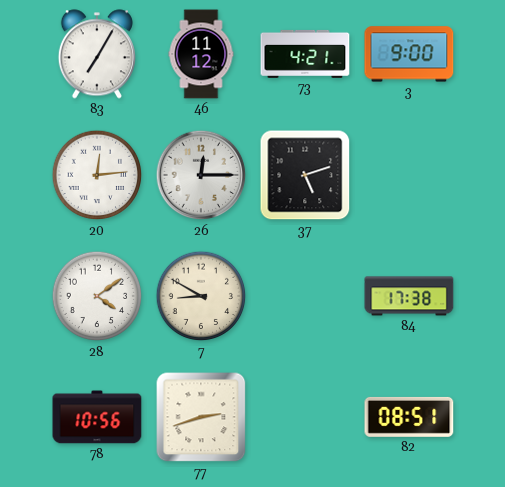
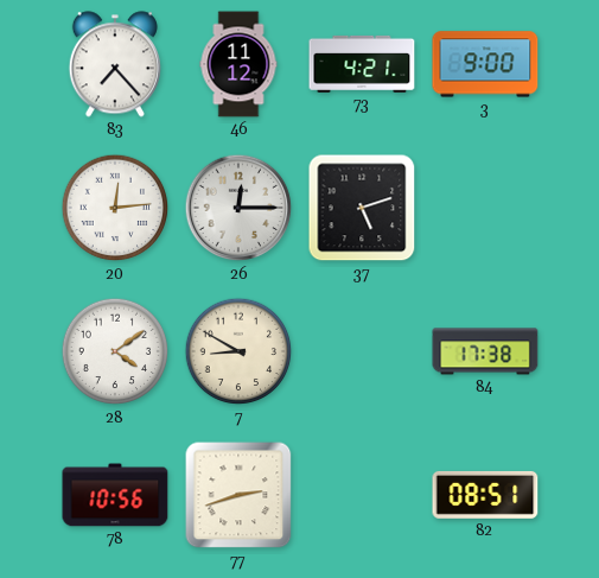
83: 7:05 -> 7:23 (115, 64)
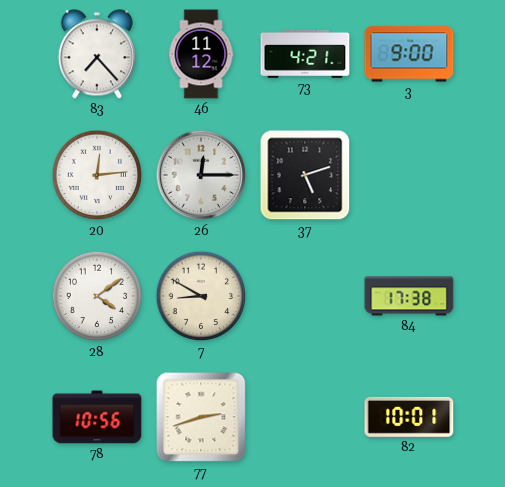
82: 08:51 -> 10:01 (409, 417)
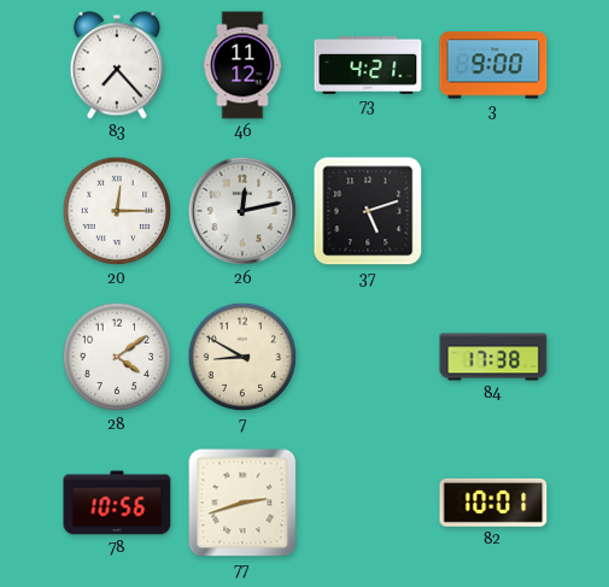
20: 12:14 -> 12:15 (117, 211)
26: 12:15 -> 12:13 (242, 211)
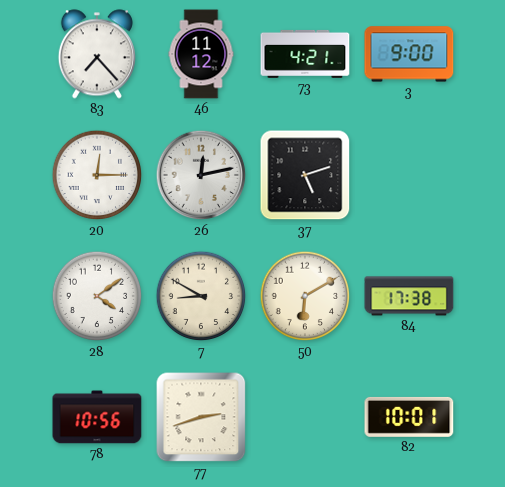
50: none -> 6:10 (305, 296)
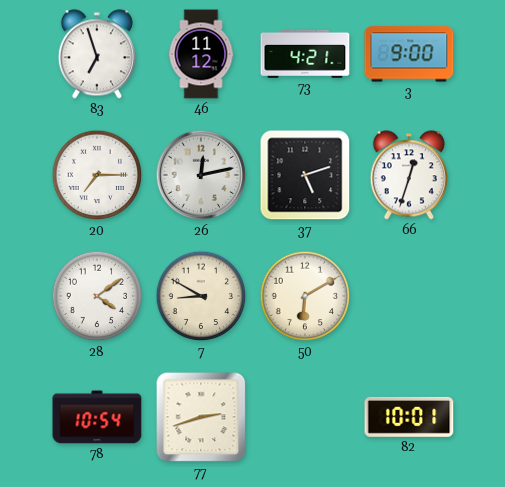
83: 7:23 -> 6:57 (97, 54)
20: 12:15 -> 7:15 (97, 175)
66: none -> 12:33 (409, 175)
84: 17:38 -> none (409, 296)
78: 10:56 -> 10:54 (97, 417)
